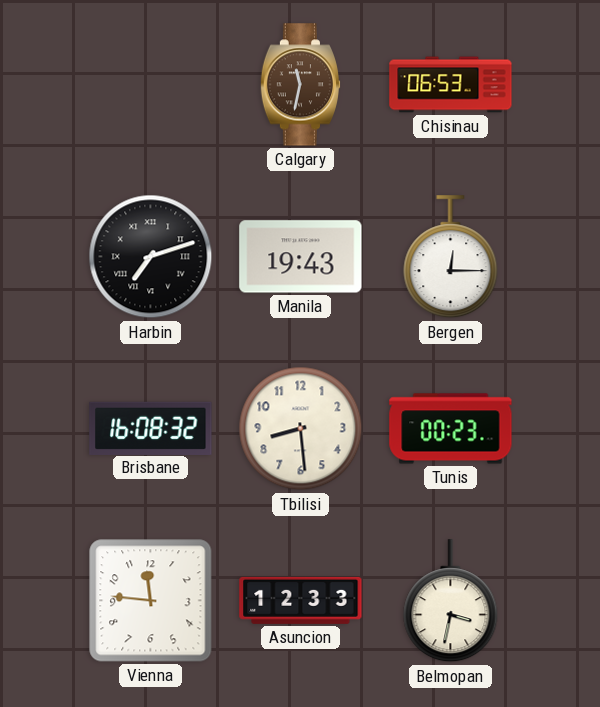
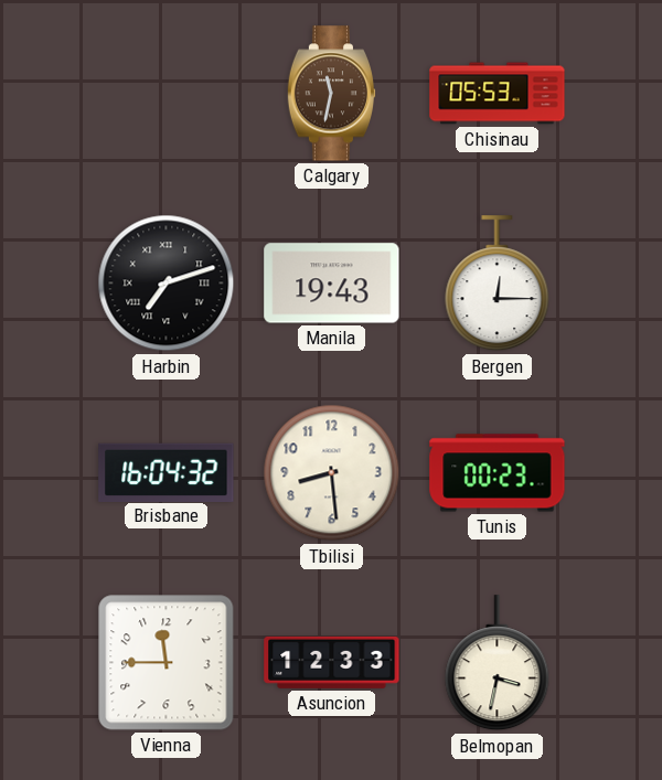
Chisinau: 06:53 -> 05:53 (498, 94)
Brisbane: 16:08 -> 16:04 (167, 472)
Vienna: 11:46 -> 11:45 (167, 663)
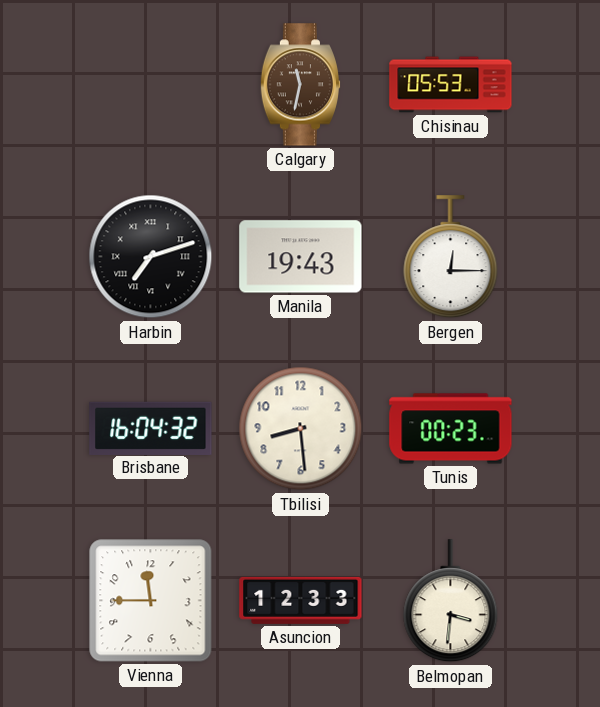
Belmopan: 3:32 -> 3:31 (451, 601)
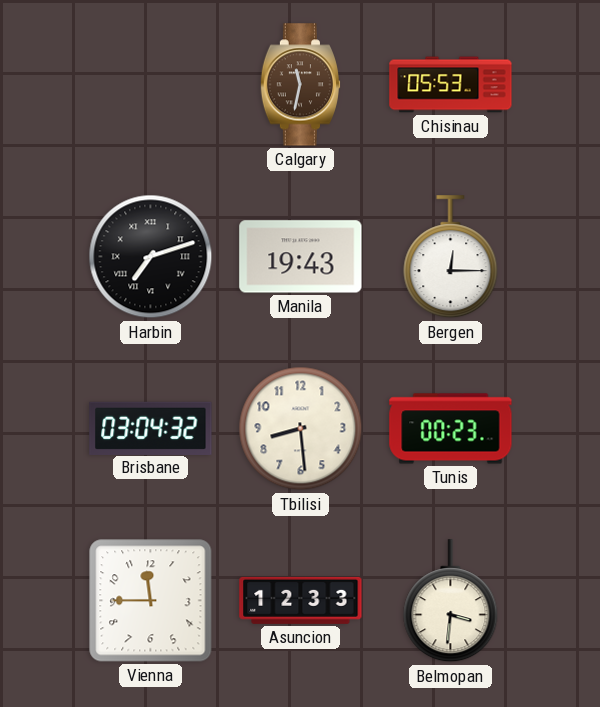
Brisbane: 16:04 -> 03:04 (151, 428)
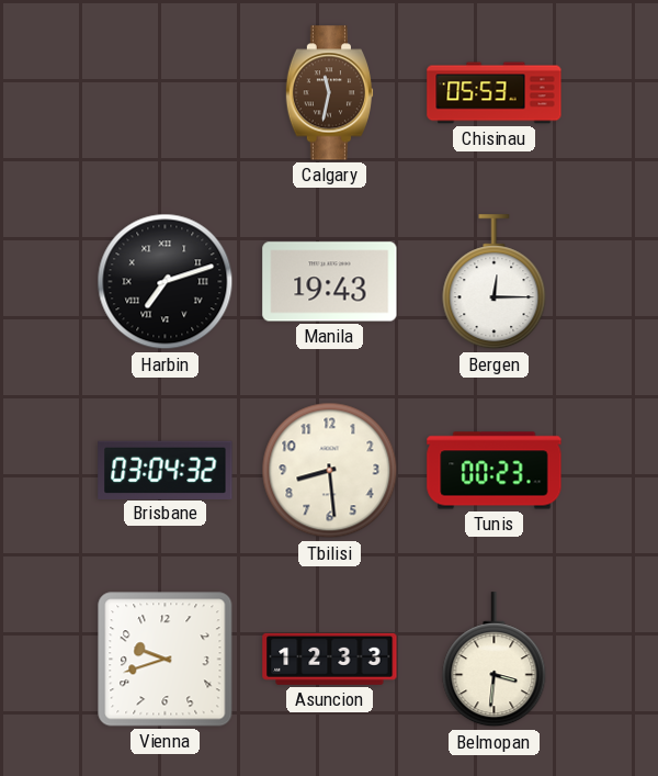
Vienna: 11:45 -> 9:42 (166, 660)
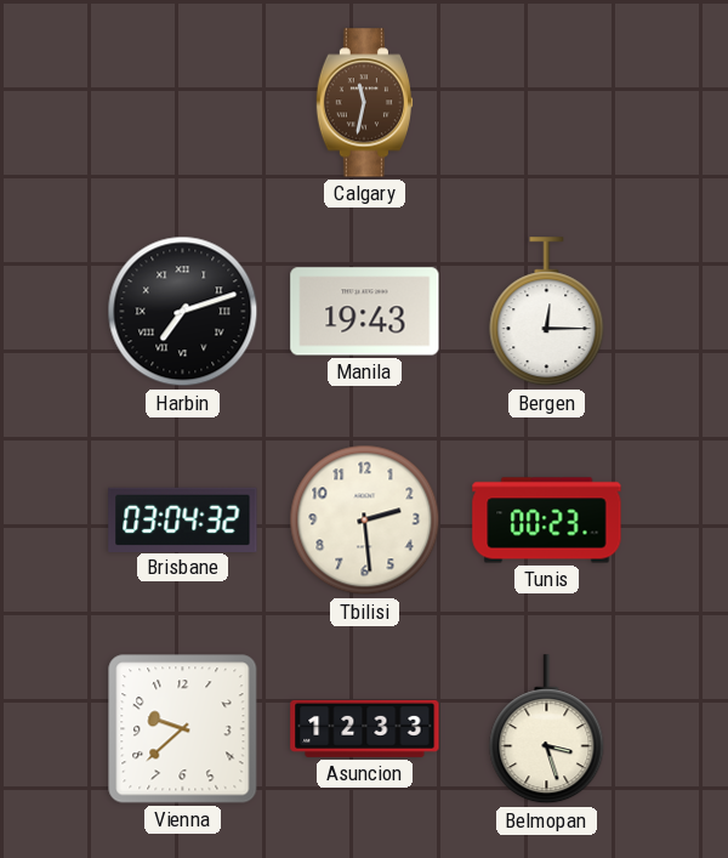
Chisinau: 05:53 -> none (495, 93)
Tbilisi: 8:29 -> 2:29 (365, 521)
Vienna: 9:42 -> 9:38 (183, 729)
Belmopan: 3:31 -> 3:27 (547, 729)
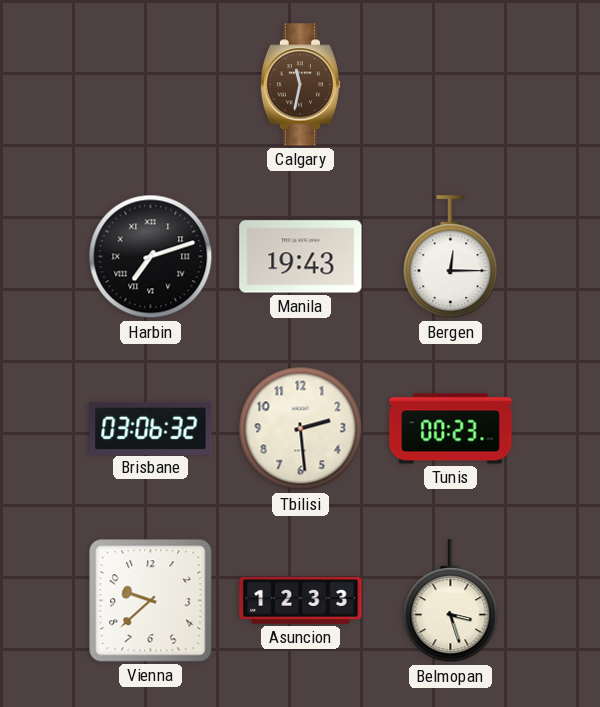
Brisbane: 03:04 -> 03:06 (151, 428)
